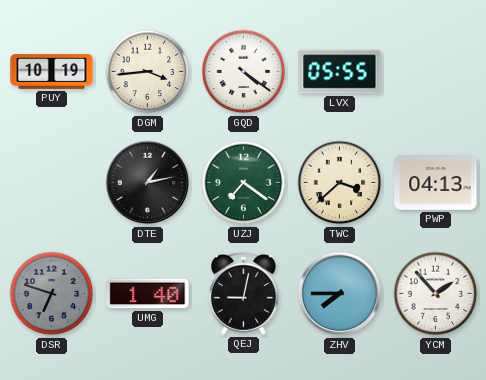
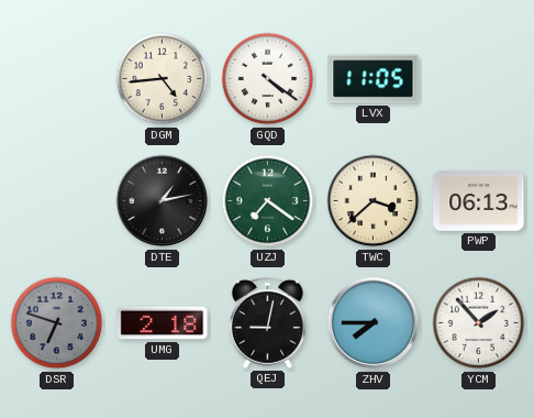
PUY: 10:19 -> none (52, 71)
DGM: 3:44 -> 4:44 (163, 79)
LVX: 05:55 -> 11:05 (374, 79)
PWP: 04:13 -> 06:13 (479, 201)
UMG: 1:40 -> 2:18 (163, 323)
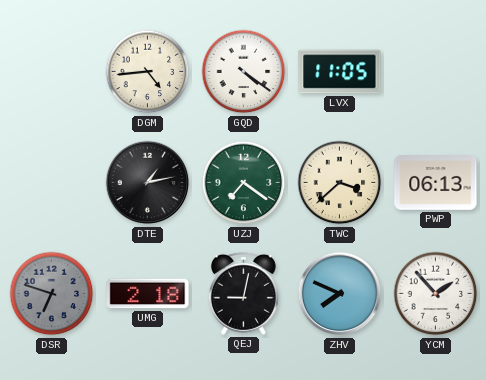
ZHV: 7:45 -> 7:49 (340, 294)
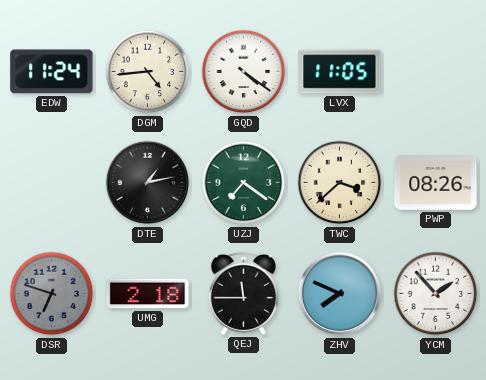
EDW: none -> 11:24 (52, 72)
PWP: 06:13 -> 08:26 (436, 183)
QEJ: 9:02 -> 11:45 (243, 293)
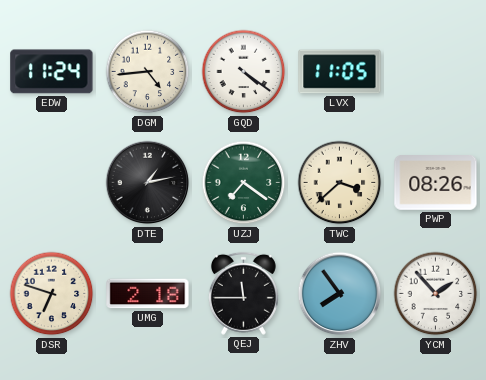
DSR dial: grey -> cream (52, 294)
ZHV: 7:49 -> 7:54 (340, 294)
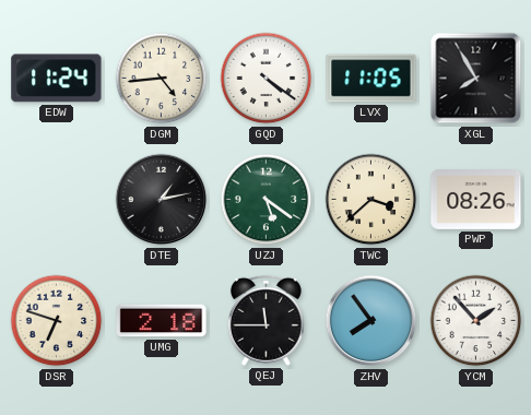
XGL: none -> 7:55 (476, 79)
UZJ: 7:21 -> 5:21 (267, 200)
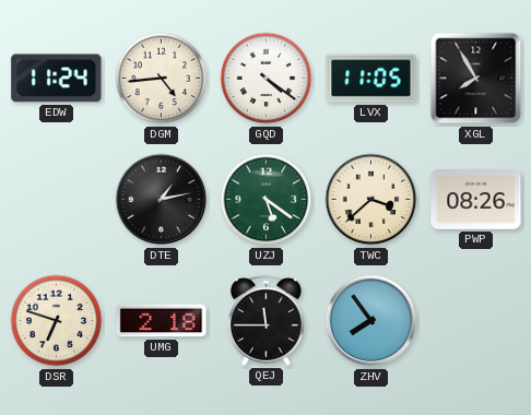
YCM: 1:53 -> none (476, 321)
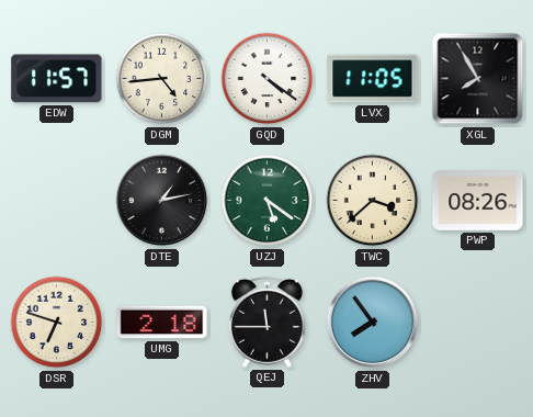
EDW: 11:24 -> 11:57 (57, 79)
